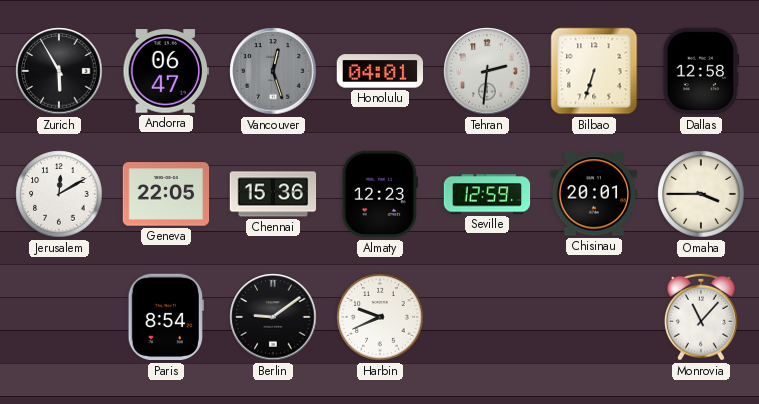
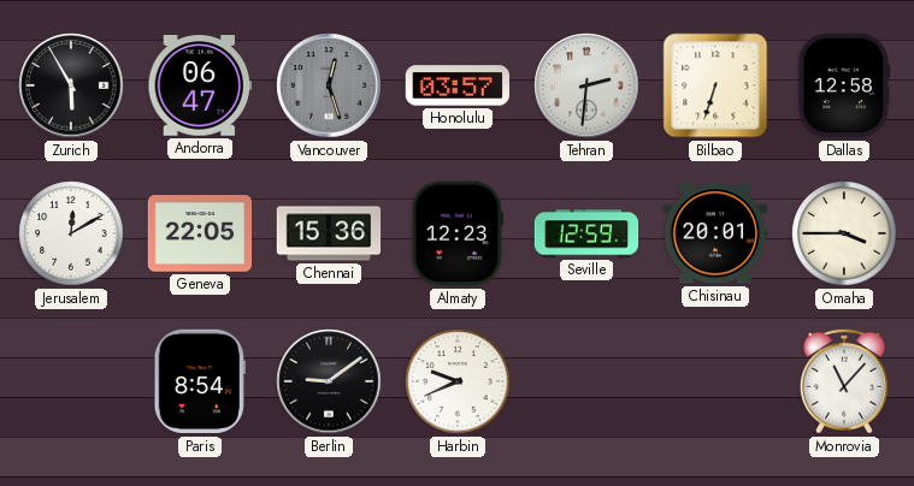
Honolulu: 04:01 -> 03:57 (456, 85)
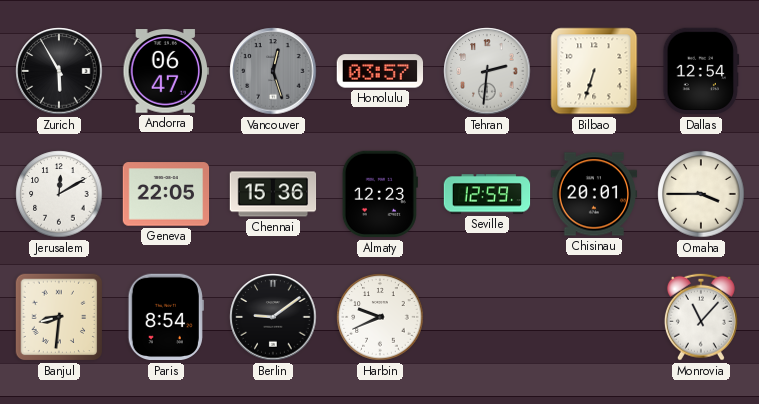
Dallas: 12:58 -> 12:54 (701, 71)
Banjul: none -> 8:31 (59, 317)
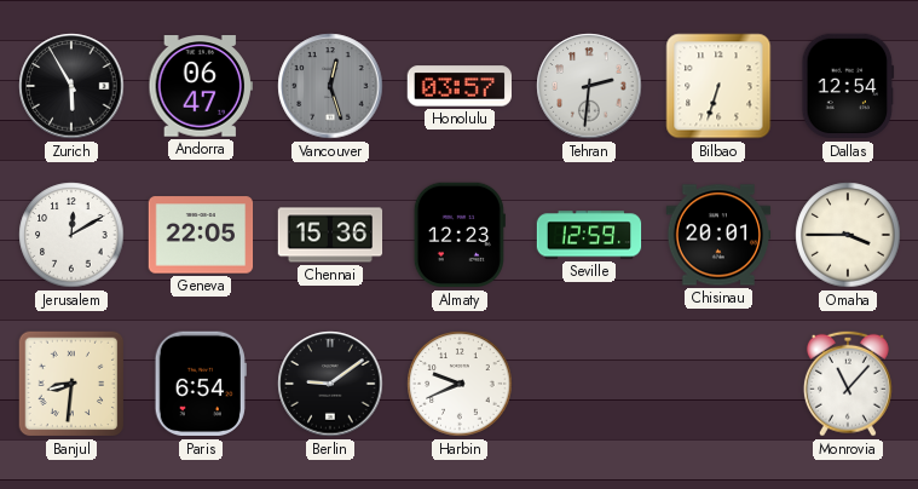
Paris: 8:54 -> 6:54 (201, 384)
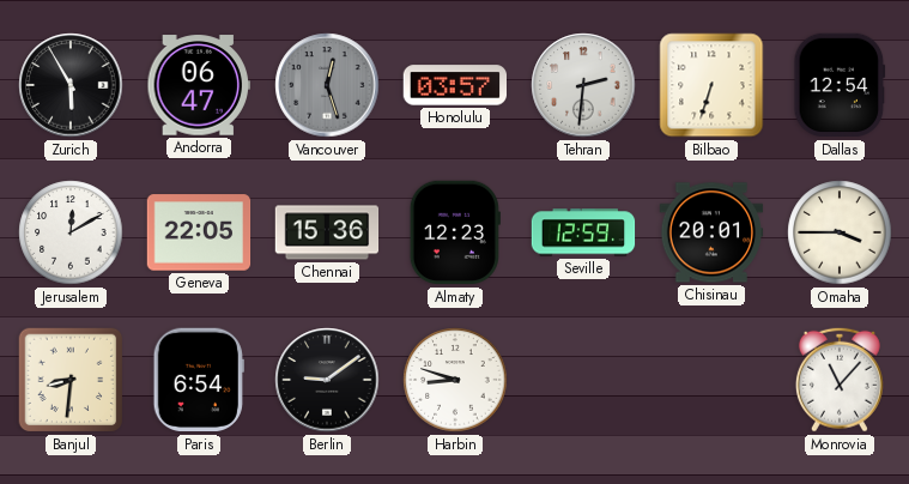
Harbin: 9:41 -> 8:48 (455, 380)
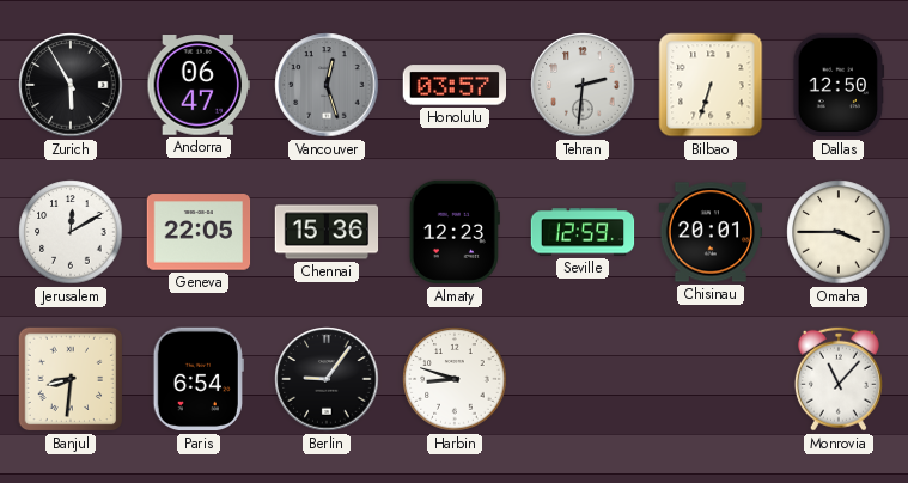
Dallas: 12:54 -> 12:50 (839, 85)
Berlin: 9:09 -> 9:06 (327, 379)
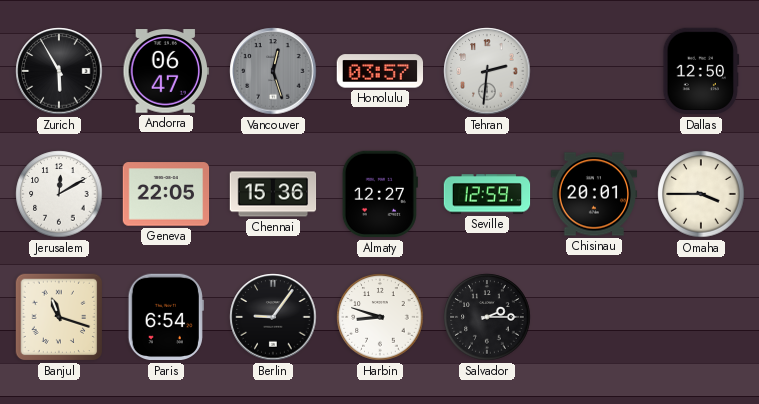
Bilbao: 6:33 -> none (711, 85)
Almaty: 12:23 -> 12:27 (380, 194)
Banjul: 8:31 -> 11:18 (59, 317)
Salvador: none -> 2:15 (487, 317)
Monrovia: 11:07 -> none (839, 379)
